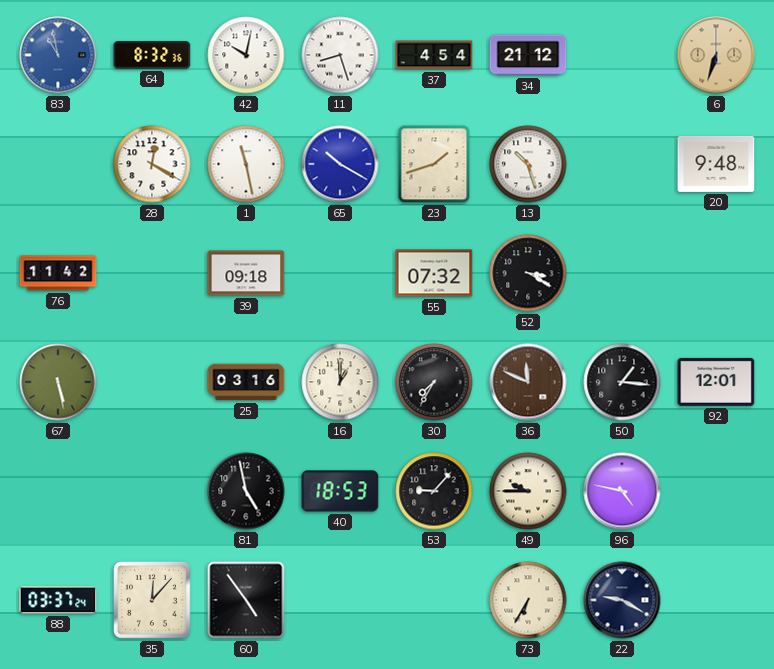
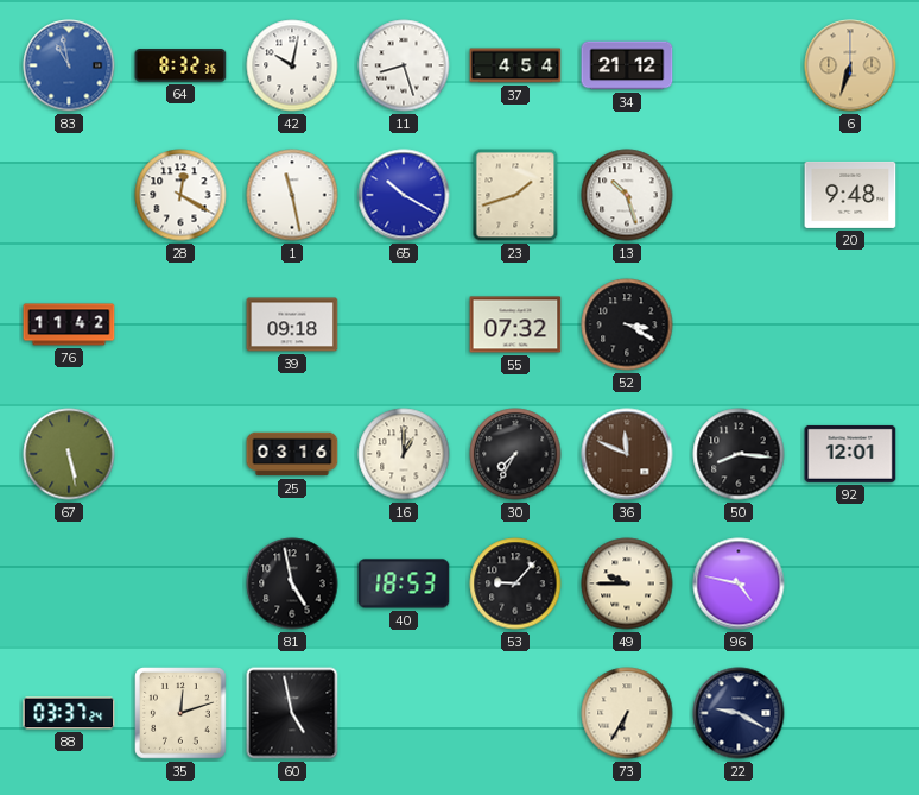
50: 1:16 -> 8:16 (739, 454)
35: 12:07 -> 12:12 (182, 714)
60: 4:54 -> 4:58 (292, 713)
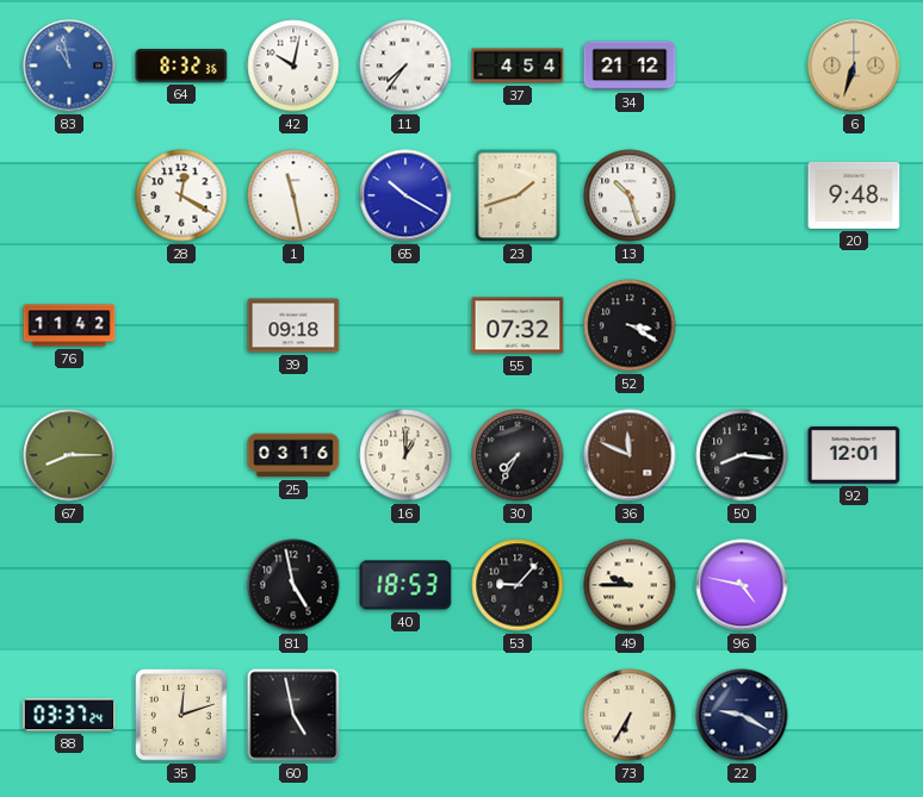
11: 8:27 -> 7:36 (405, 66)
67: 5:28 -> 8:15 (69, 455)
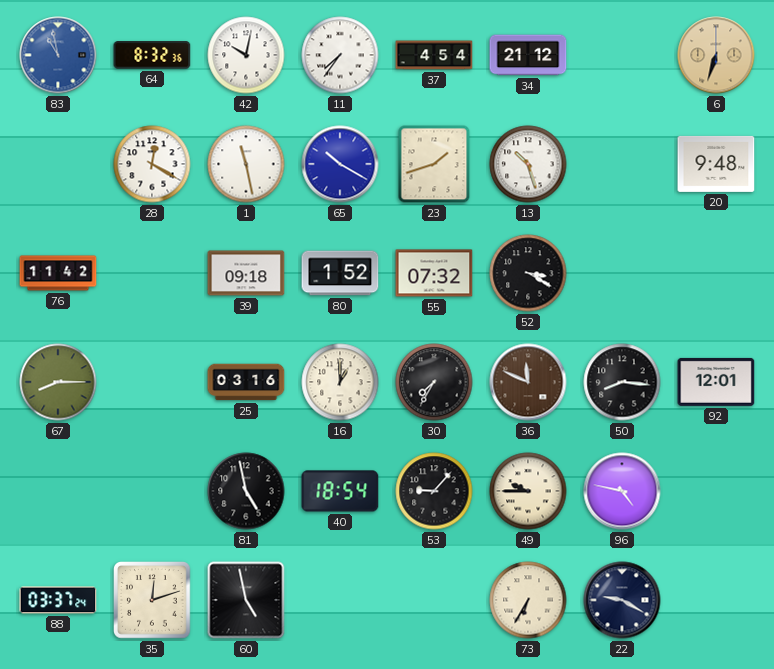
80: none -> 1:52 (340, 273)
40: 18:53 -> 18:54 (340, 491)
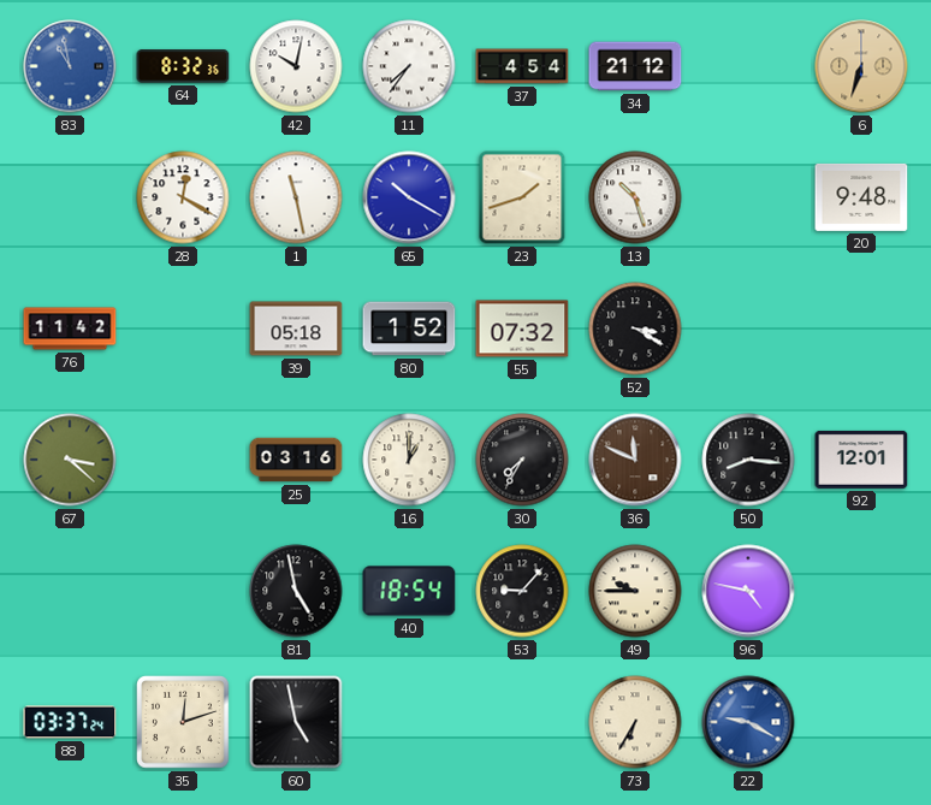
39: 09:18 -> 05:18 (296, 328)
67: 8:15 -> 3:22 (70, 460)
22 dial: navy -> blue (748, 722)
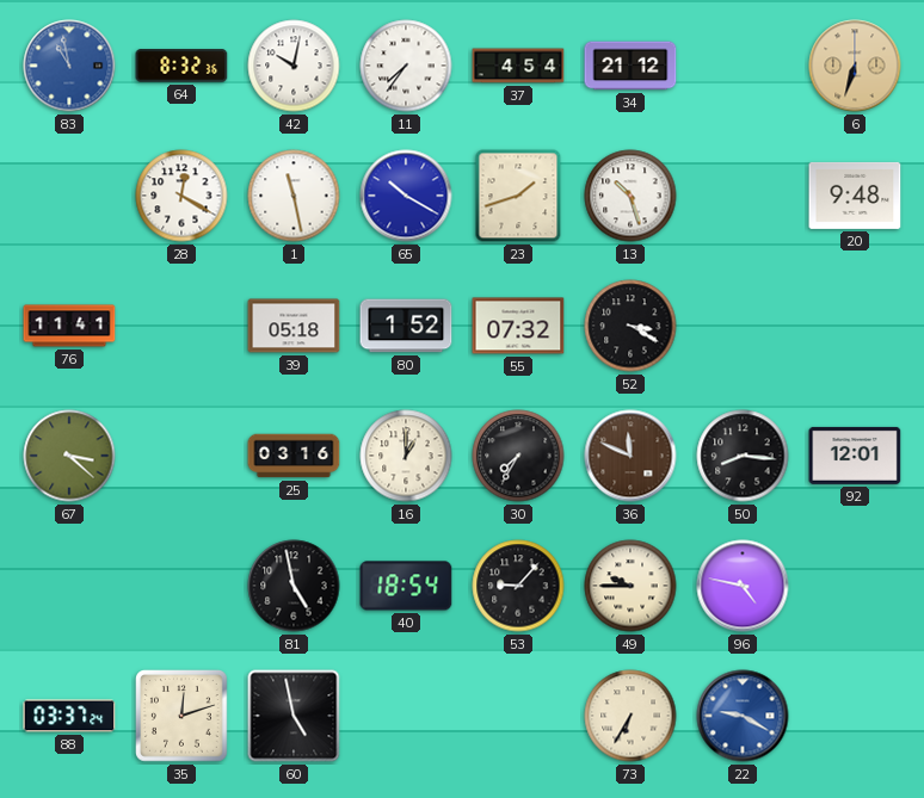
76: 11:42 -> 11:41 (69, 326)
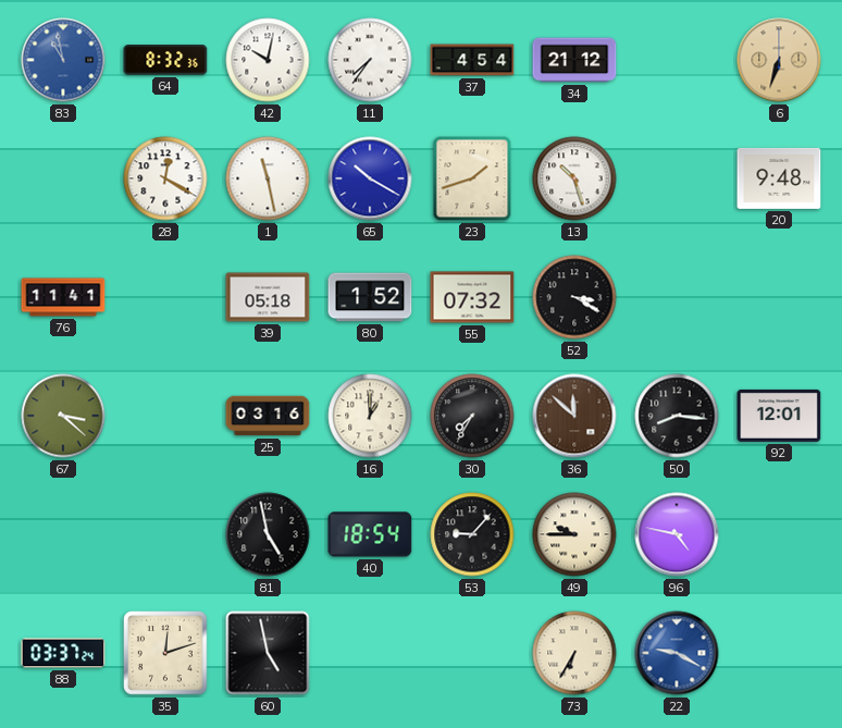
36: 11:49 -> 11:52 (574, 416)
